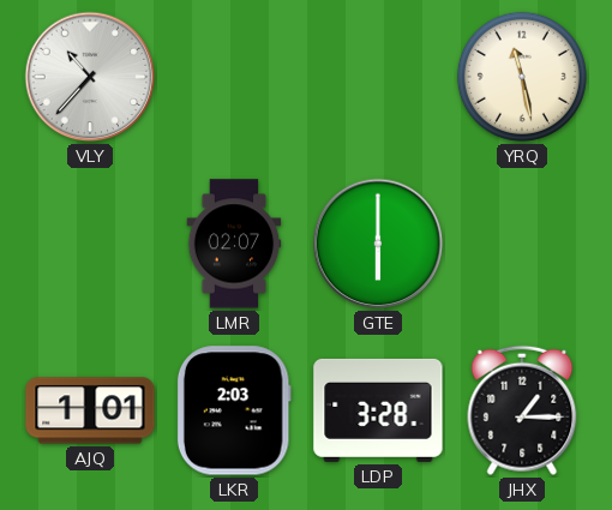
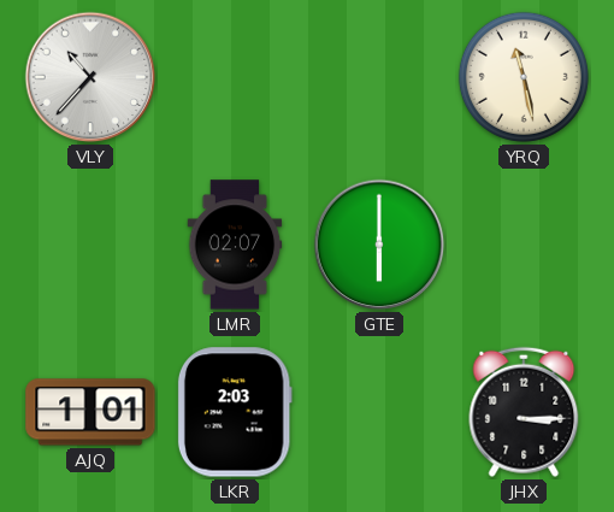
LDP: 3:28 -> none (378, 410)
JHX: 1:15 -> 3:15 (524, 412)
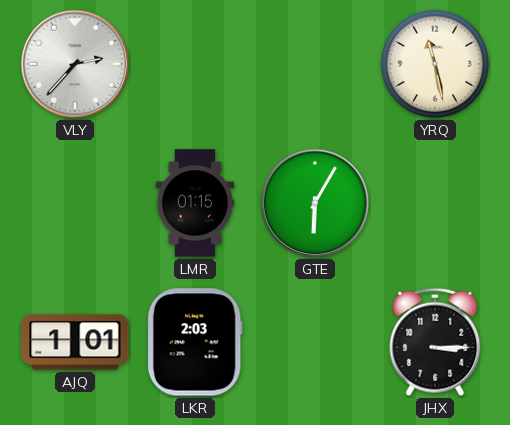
VLY: 10:37 -> 2:37 (75, 64)
LMR: 02:07 -> 01:15 (195, 203)
GTE: 6:00 -> 6:05 (315, 203)
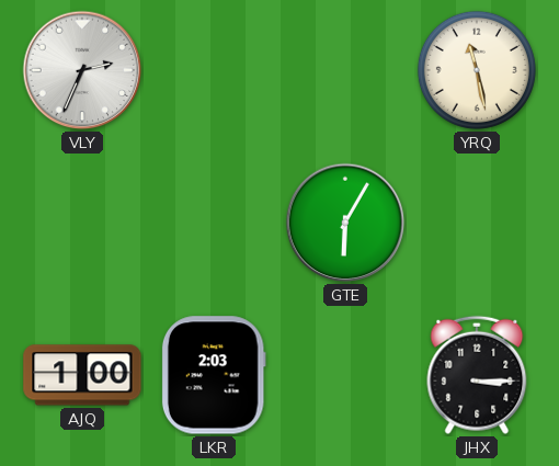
VLY: 2:37 -> 2:34 (82, 70)
LMR: 01:15 -> none (195, 203)
AJQ: 1:01 -> 1:00 (82, 375)
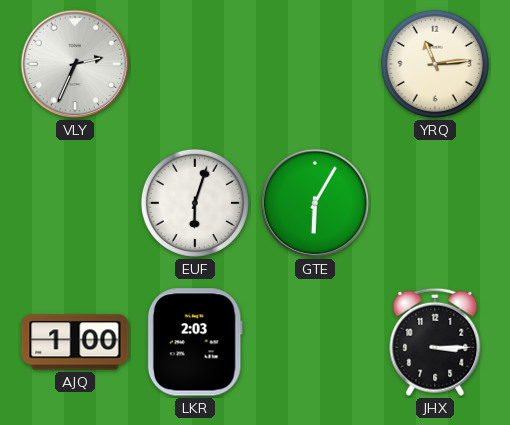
YRQ: 11:28 -> 11:14 (435, 64)
EUF: none -> 6:03 (195, 203)
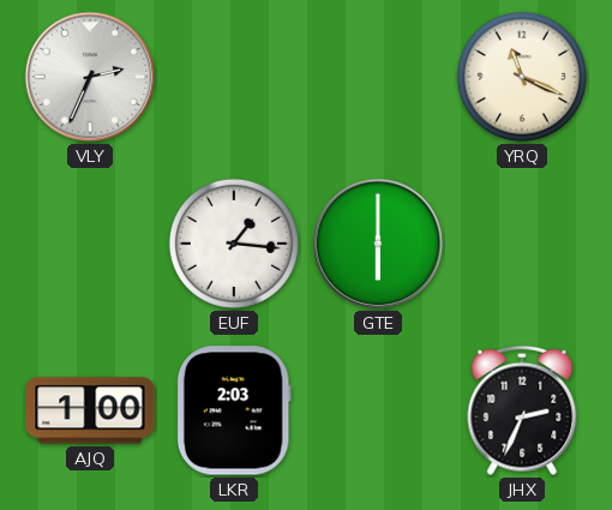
YRQ: 11:14 -> 11:19 (522, 77)
EUF: 6:03 -> 1:16 (234, 244)
GTE: 6:05 -> 6:00 (378, 244)
JHX: 3:15 -> 2:34 (522, 410)
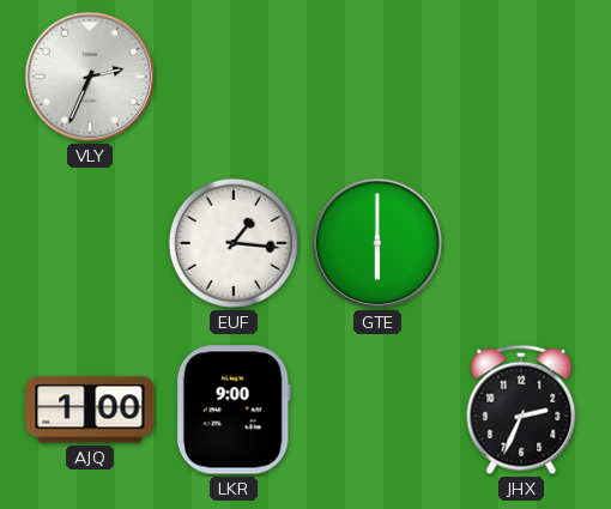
YRQ: 11:19 -> none (522, 77)
LKR: 2:03 -> 9:00 (234, 410)
